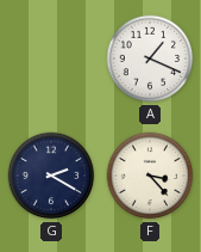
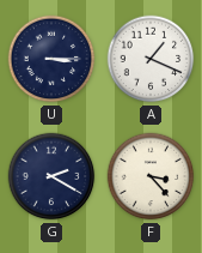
U: none -> 3:15 (51, 59)
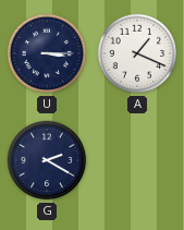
F: 3:23 -> none (151, 176)
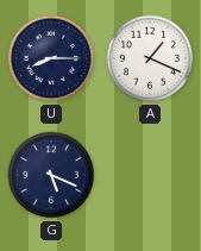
U: 3:15 -> 8:15 (51, 58)
G: 2:20 -> 5:19 (51, 175)
